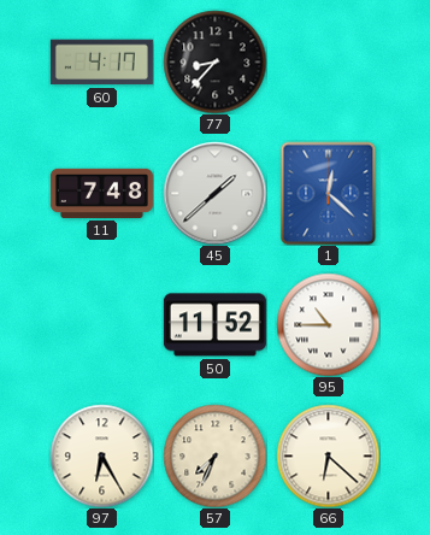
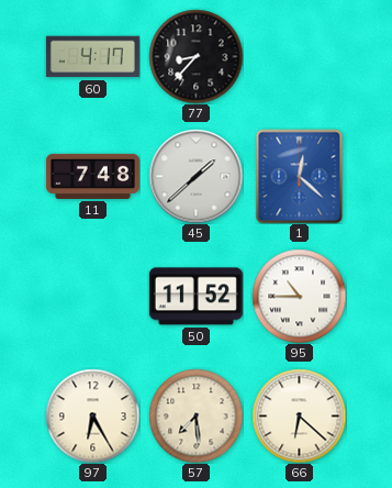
57: 7:34 -> 7:29 (195, 415)
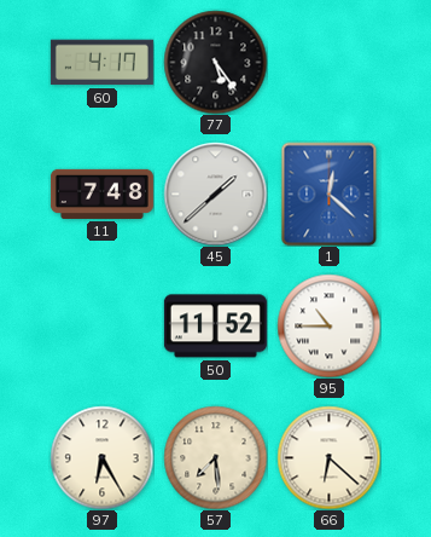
77: 8:37 -> 5:24 (215, 62)
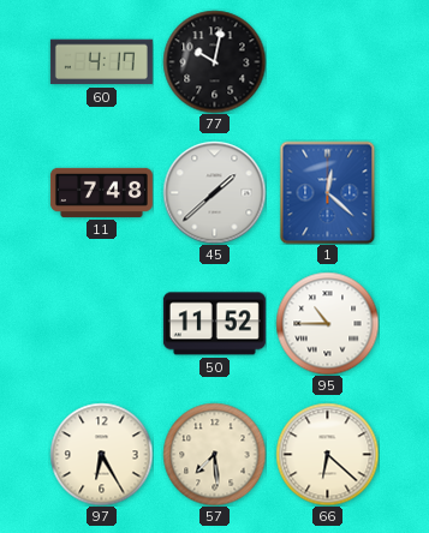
77: 5:24 -> 10:02 (214, 61)
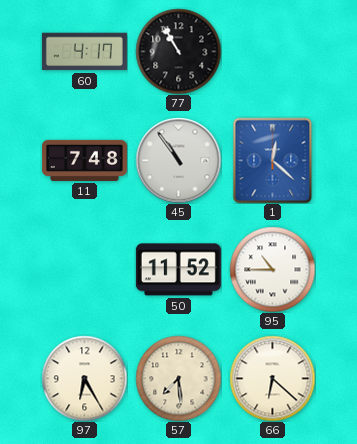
77: 10:02 -> 10:55 (178, 51)
45: 1:38 -> 10:54 (178, 160)
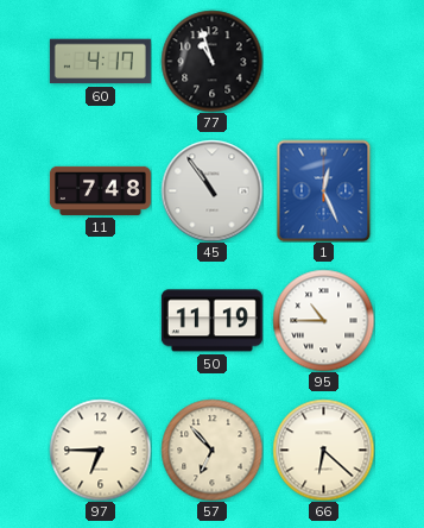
77: 10:55 -> 10:57 (211, 61)
1: 12:22 -> 12:26 (324, 190)
50: 11:52 -> 11:19 (211, 321)
97: 6:25 -> 6:45 (100, 450)
57: 7:29 -> 6:53 (211, 450)
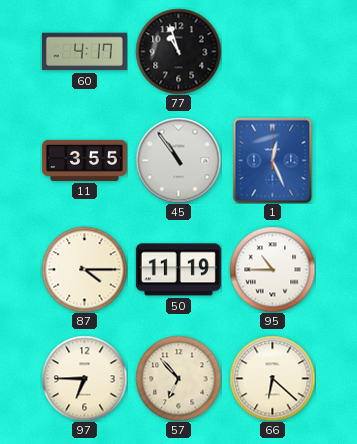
11: 7:48 -> 3:55 (84, 160)
87: none -> 4:15 (84, 269)
